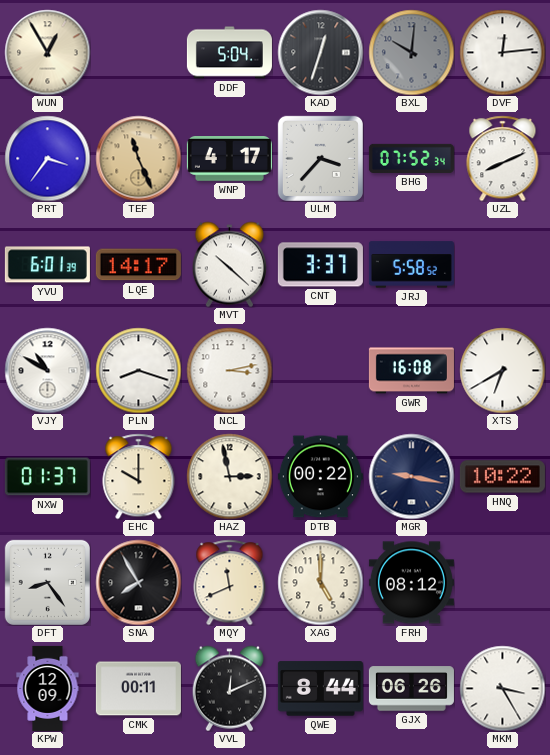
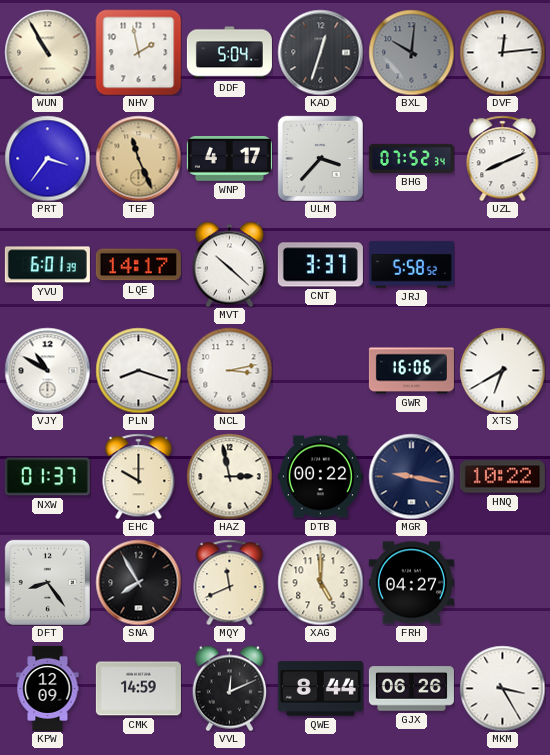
WUN: 12:55 -> 10:55 (47, 52)
NHV: none -> 1:58 (138, 52)
GWR: 16:08 -> 16:06 (411, 371)
FRH: 08:12 -> 04:27 (411, 583)
CMK: 00:11 -> 14:59 (138, 689)
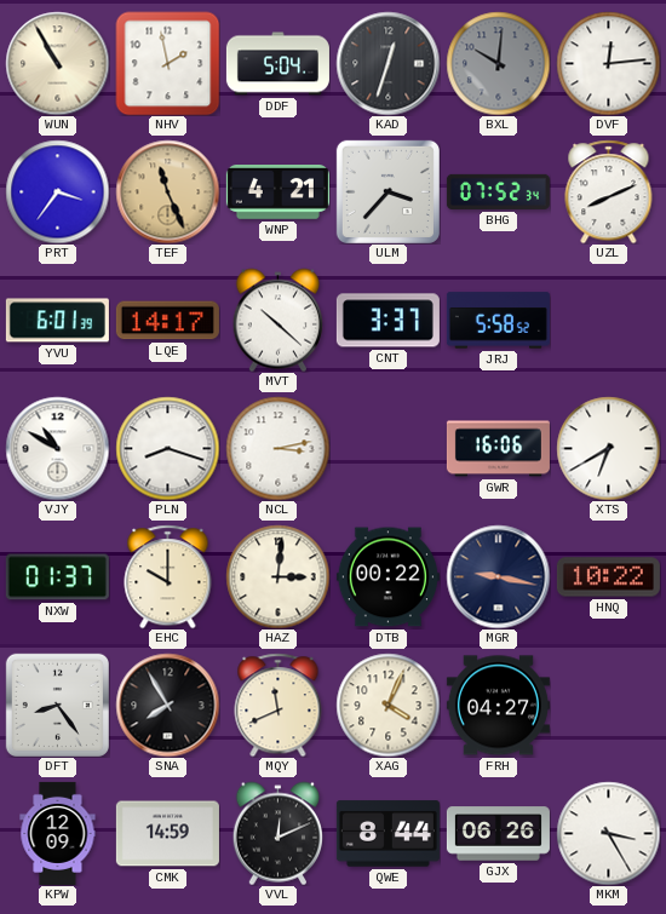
WNP: 4:17 -> 4:21 (277, 192)
HAZ: 2:58 -> 3:01 (277, 576)
XAG: 5:00 -> 4:04 (387, 705)
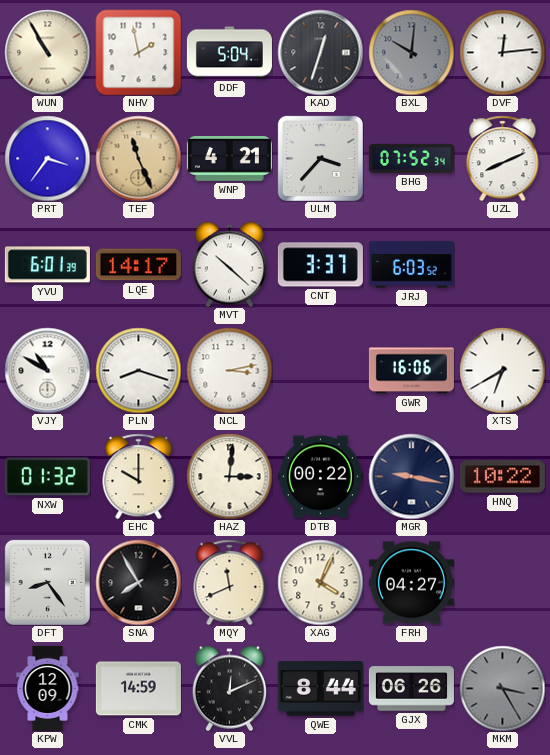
JRJ: 5:58 -> 6:03 (411, 265)
NXW: 01:37 -> 01:32 (47, 477)
MKM dial: white -> grey (502, 688)
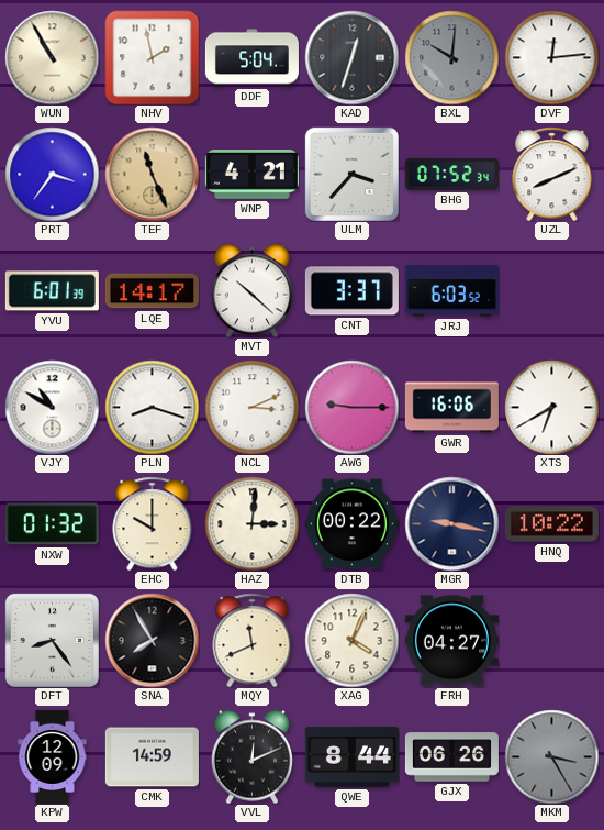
NCL: 3:13 -> 3:11 (251, 407)
AWG: none -> 9:15 (351, 407)
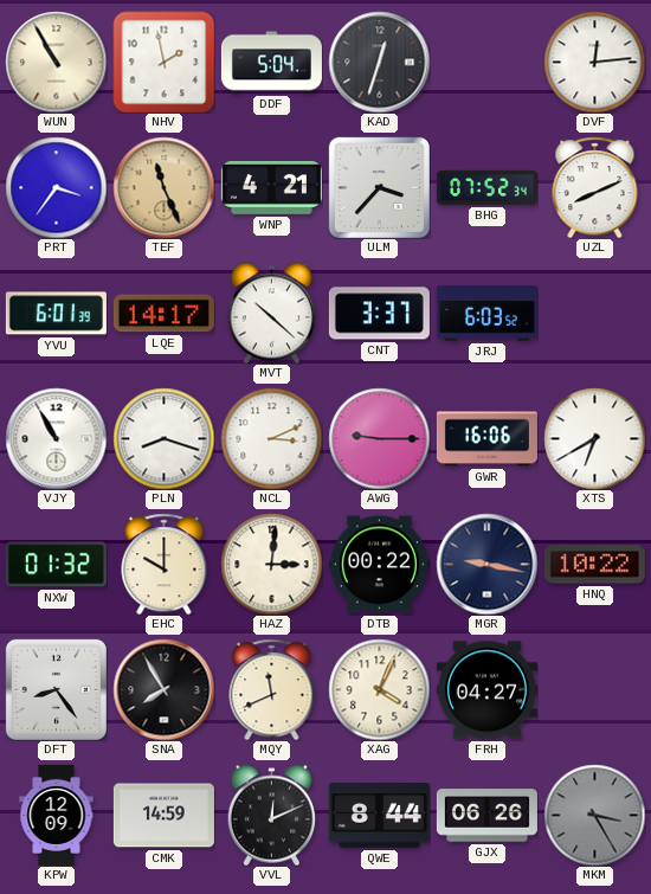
BXL: 10:01 -> none (451, 57)
VJY: 10:50 -> 10:55 (56, 438)
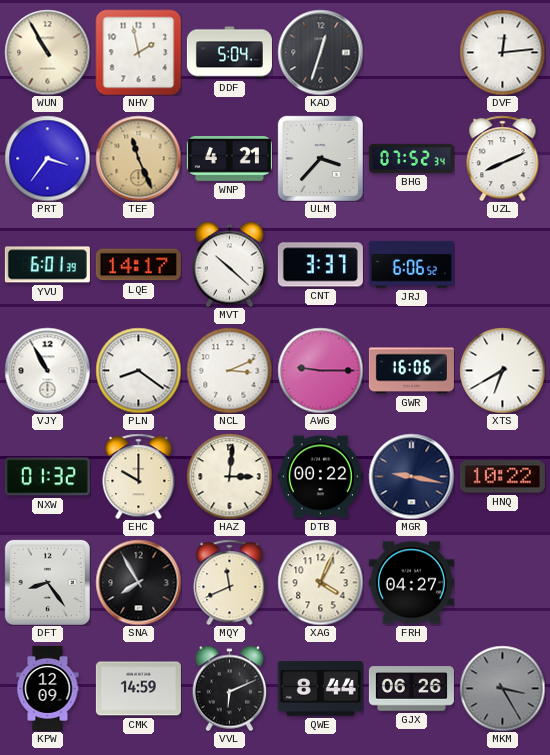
JRJ: 6:03 -> 6:06 (411, 265)
PLN: 8:18 -> 8:21 (138, 370)
VVL: 12:11 -> 6:11 (229, 688)
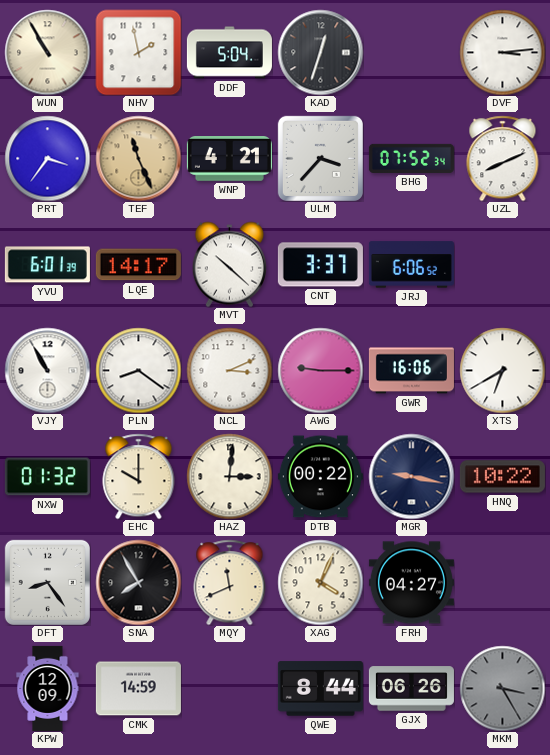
DVF: 12:14 -> 3:14 (502, 52)
VVL: 6:11 -> none (229, 688)
